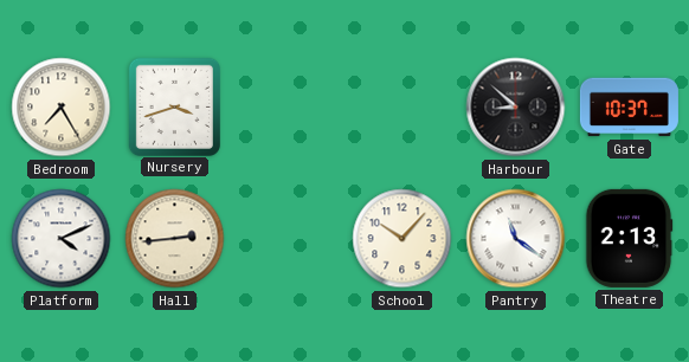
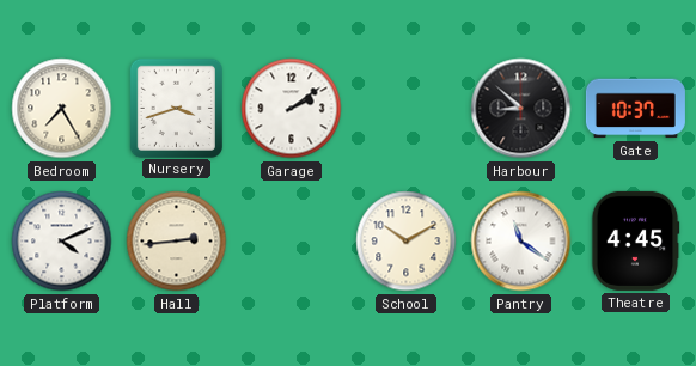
Garage: none -> 2:09 (292, 109)
School: 10:07 -> 10:10 (407, 242)
Theatre: 2:13 -> 4:45 (635, 240)
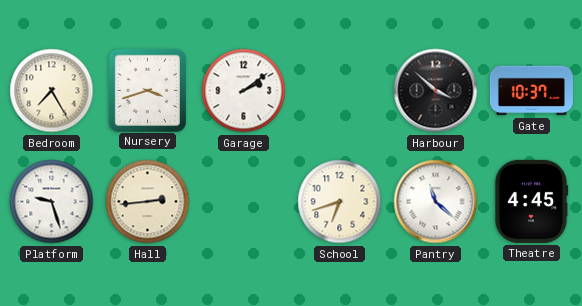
Harbour: 8:52 -> 3:52 (436, 91)
Platform: 4:11 -> 9:27 (52, 202)
School: 10:10 -> 6:42 (340, 202)
Pantry: 11:21 -> 11:22 (436, 202)
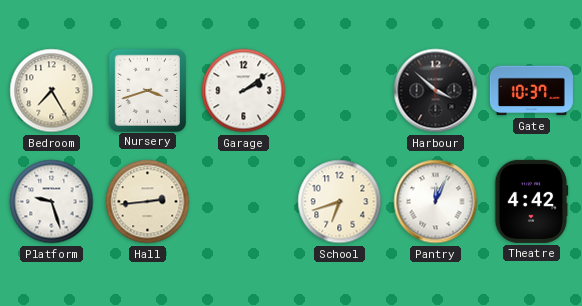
Pantry: 11:22 -> 12:04 (436, 202)
Theatre: 4:45 -> 4:42 (531, 201)
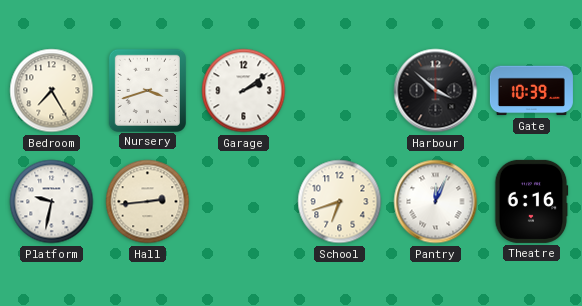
Gate: 10:37 -> 10:39 (531, 91)
Platform: 9:27 -> 9:32 (52, 202)
Theatre: 4:42 -> 6:16 (531, 201)
